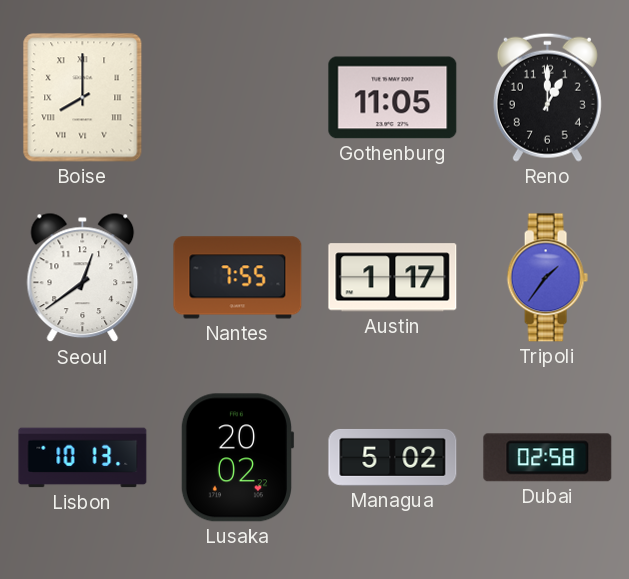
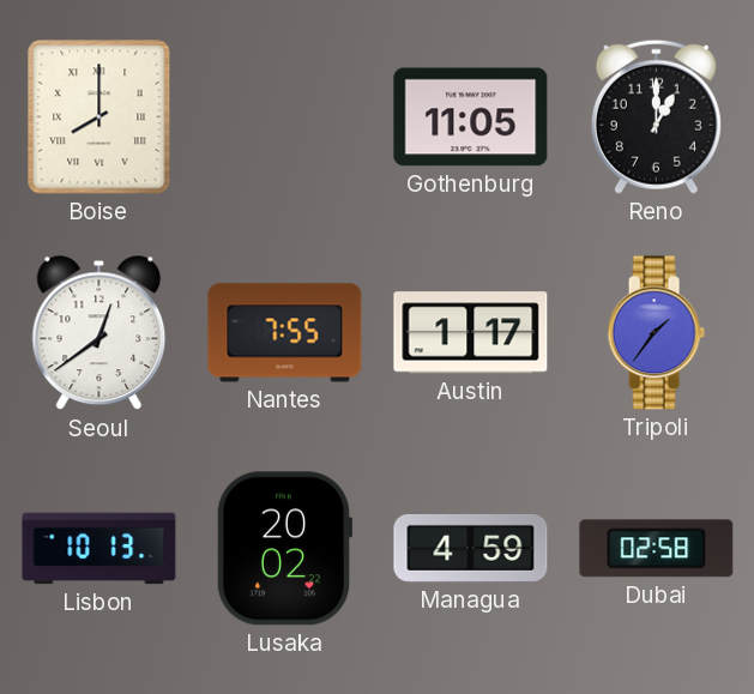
Managua: 5:02 -> 4:59 (471, 548)
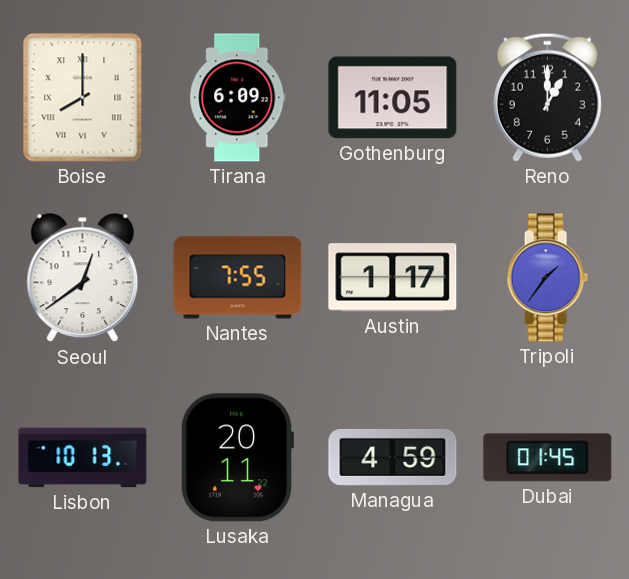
Tirana: none -> 6:09 (238, 98)
Lusaka: 20:02 -> 20:11 (237, 458)
Dubai: 02:58 -> 01:45 (548, 458)
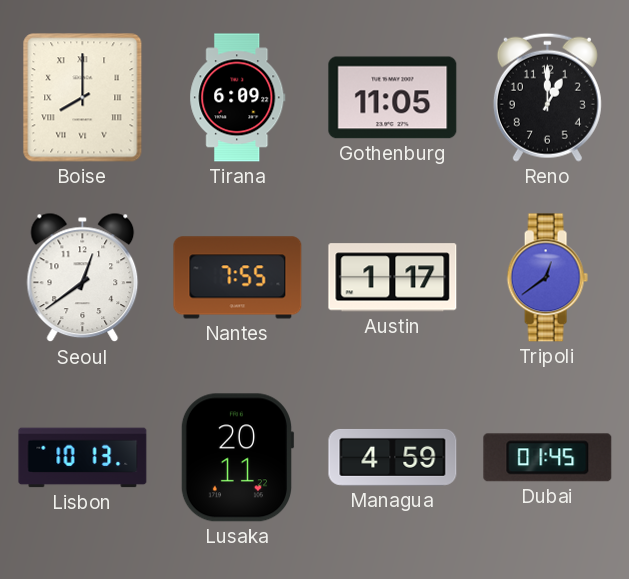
Tripoli: 1:36 -> 12:39 (547, 278)
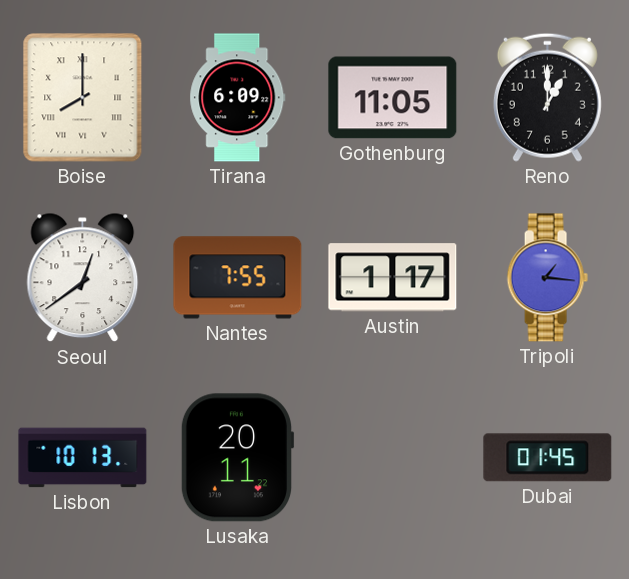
Tripoli: 12:39 -> 1:16 (547, 278)
Managua: 4:59 -> none (393, 457)
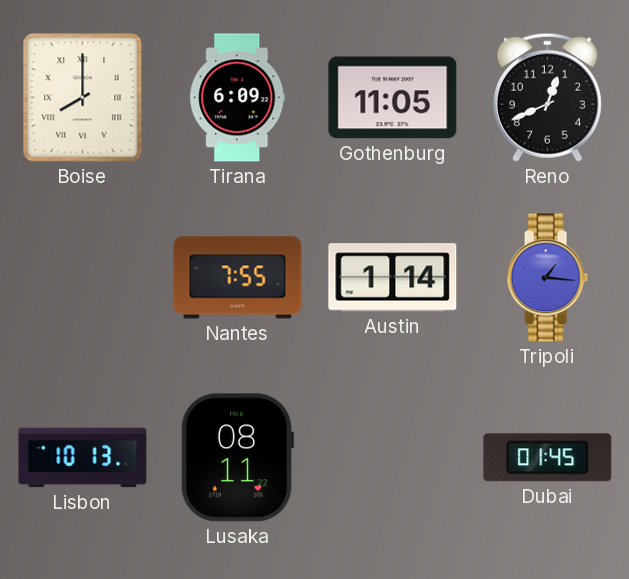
Reno: 1:00 -> 12:41 (547, 97)
Seoul: 12:39 -> none (83, 278)
Austin: 1:17 -> 1:14 (393, 278)
Lusaka: 20:11 -> 08:11 (237, 458)
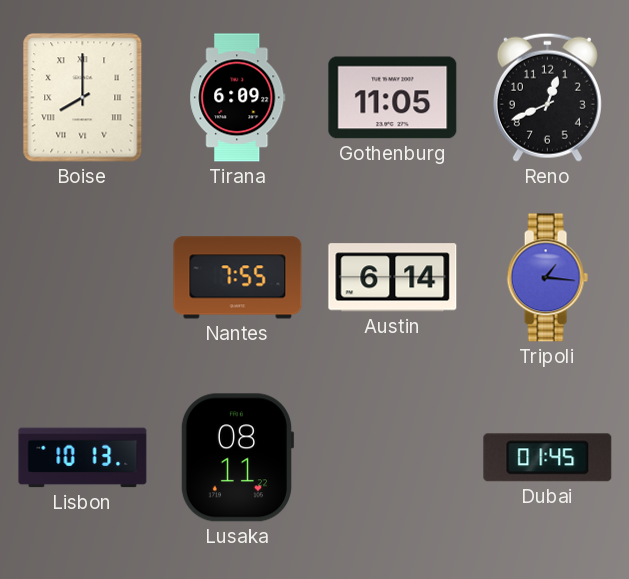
Austin: 1:14 -> 6:14 (393, 278)
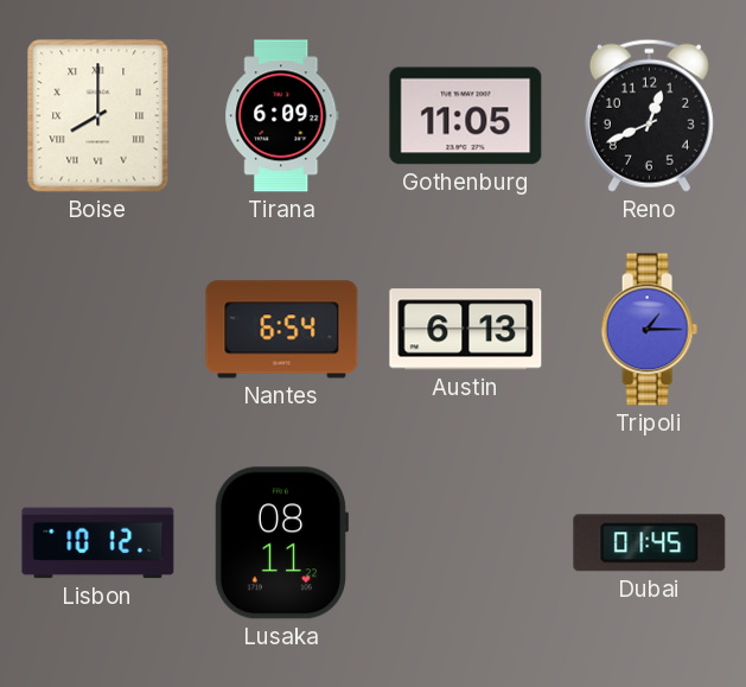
Nantes: 7:55 -> 6:54 (282, 330)
Austin: 6:14 -> 6:13 (466, 330)
Tripoli: 1:16 -> 1:15 (649, 330)
Lisbon: 10:13 -> 10:12 (98, 543)
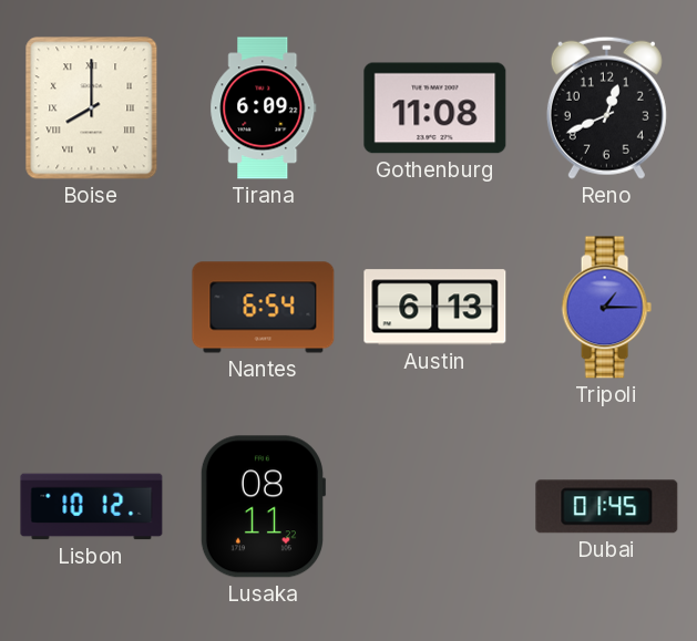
Gothenburg: 11:05 -> 11:08 (435, 108)
